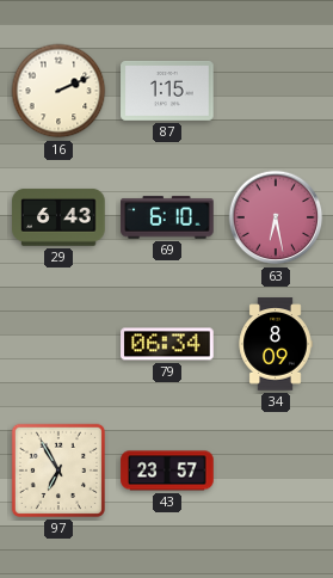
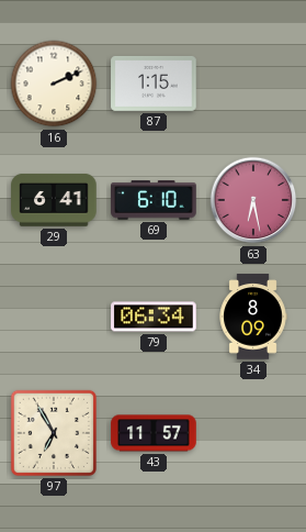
29: 6:43 -> 6:41 (54, 200)
43: 23:57 -> 11:57 (154, 433)
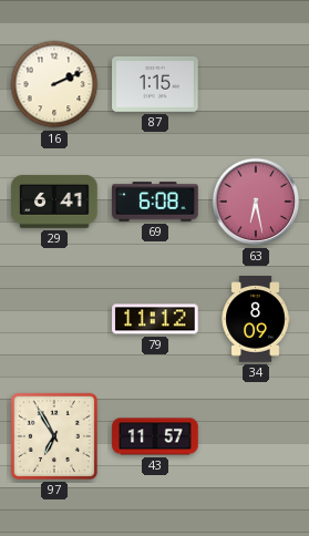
69: 6:10 -> 6:08 (155, 202)
79: 06:34 -> 11:12 (155, 319)
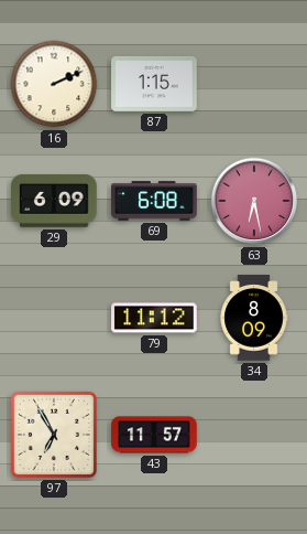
29: 6:41 -> 6:09 (54, 201)
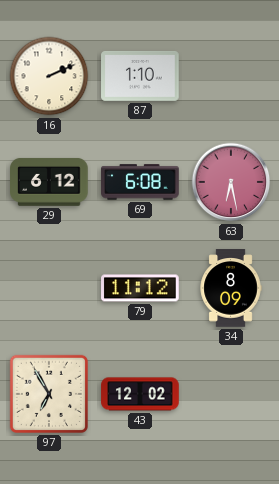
87: 1:15 -> 1:10 (140, 76)
29: 6:09 -> 6:12 (49, 182)
43: 11:57 -> 12:02 (140, 394)
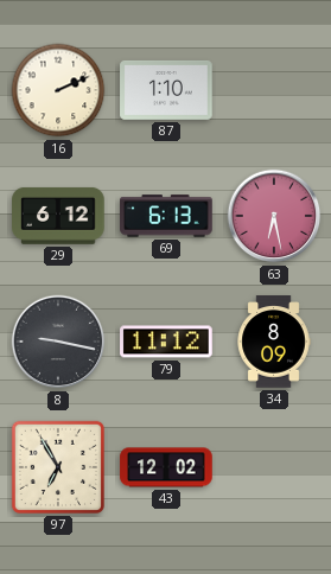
69: 6:08 -> 6:13 (166, 216)
8: none -> 9:17 (58, 342)
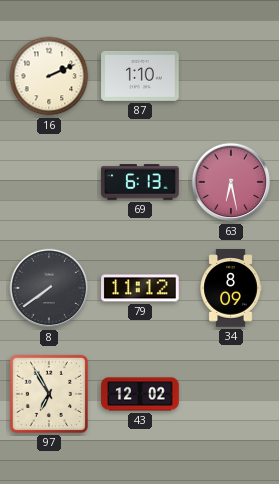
29: 6:12 -> none (58, 216)
8: 9:17 -> 7:39 (49, 288)
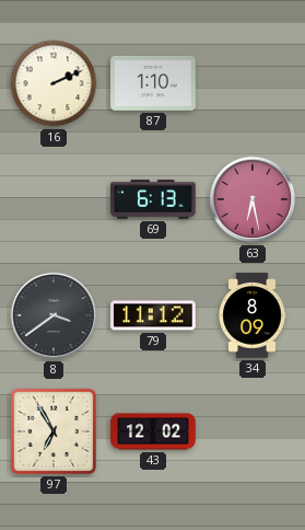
8: 7:39 -> 3:39 (54, 315)
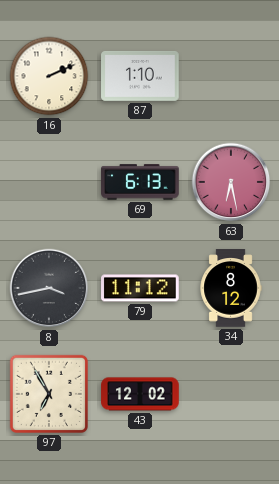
8: 3:39 -> 3:43 (49, 288)
34: 8:09 -> 8:12 (231, 288)
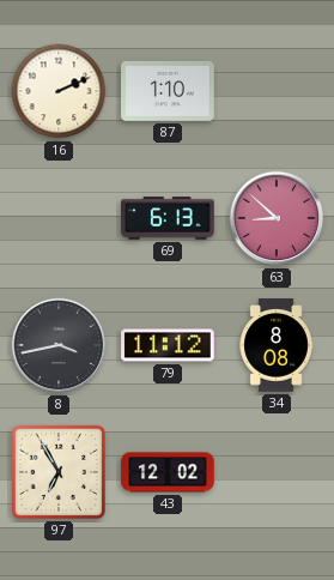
63: 6:28 -> 8:52 (277, 218)
34: 8:12 -> 8:08 (277, 345)
